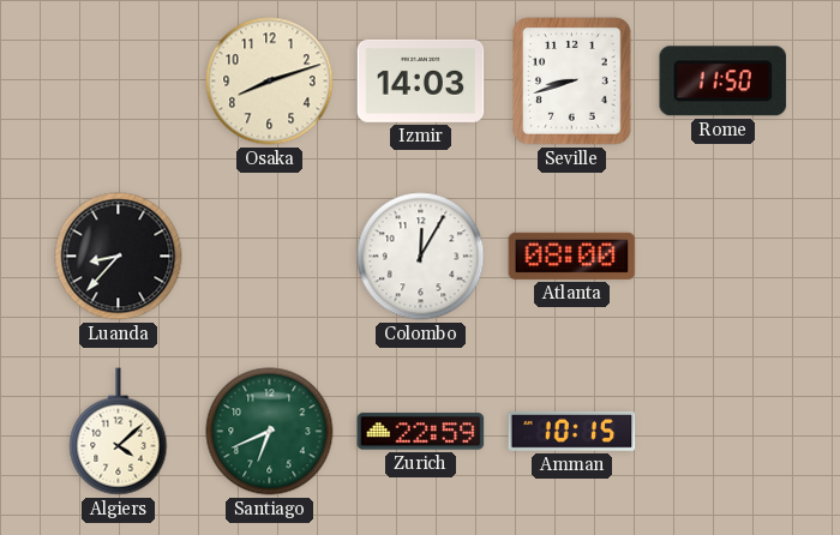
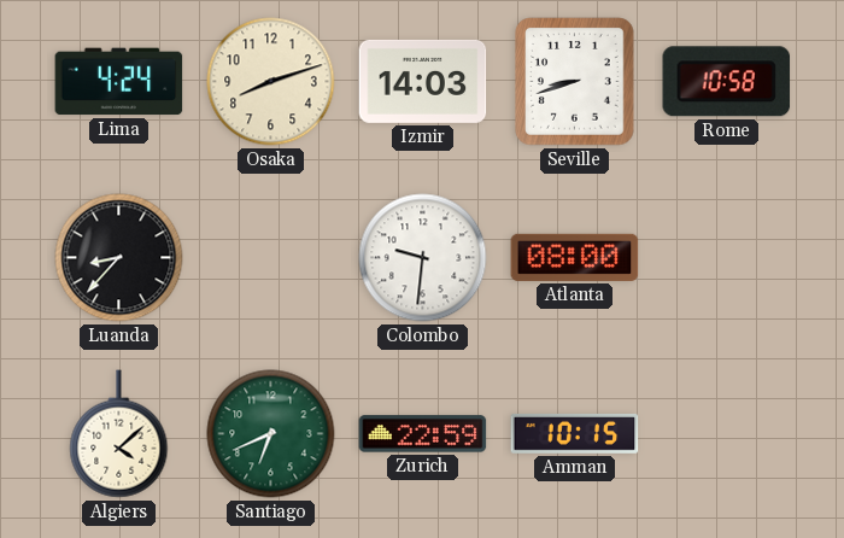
Lima: none -> 4:24 (119, 82)
Rome: 11:50 -> 10:58 (727, 82)
Colombo: 12:05 -> 9:31 (423, 258)
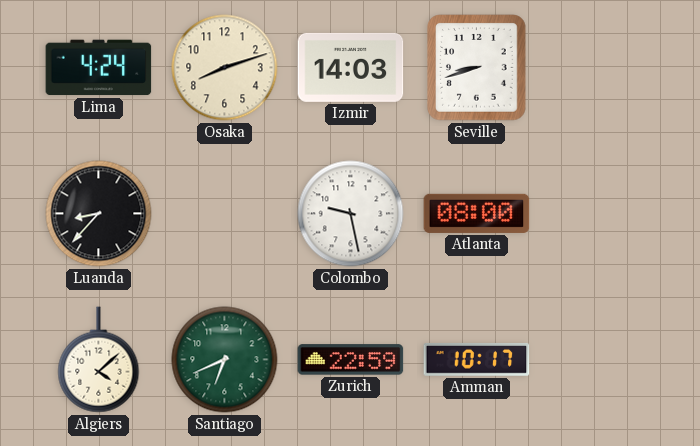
Rome: 10:58 -> none (727, 82)
Colombo: 9:31 -> 9:28 (351, 214)
Amman: 10:15 -> 10:17 (477, 359)
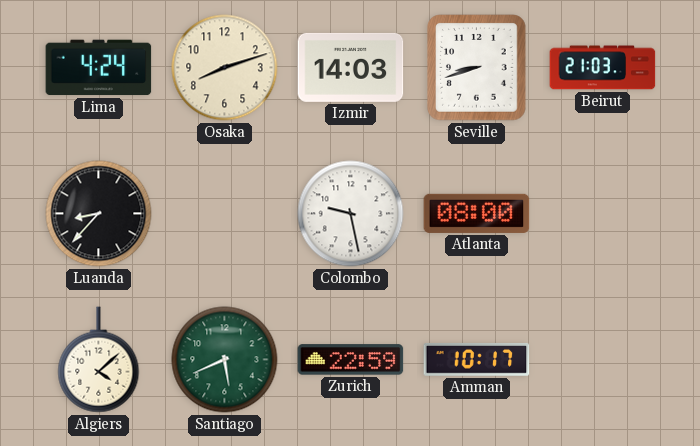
Beirut: none -> 21:03 (603, 68)
Santiago: 6:41 -> 5:41 (225, 360)
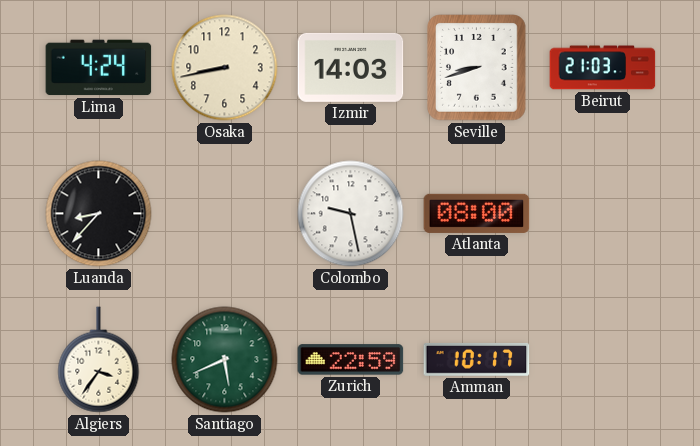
Osaka: 8:12 -> 8:43 (225, 68)
Algiers: 4:08 -> 3:36 (99, 360)
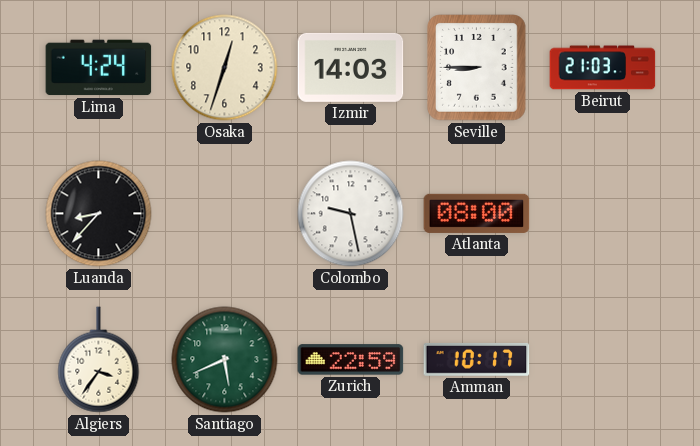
Osaka: 8:43 -> 12:33 (225, 68)
Seville: 8:42 -> 8:45 (477, 68)
